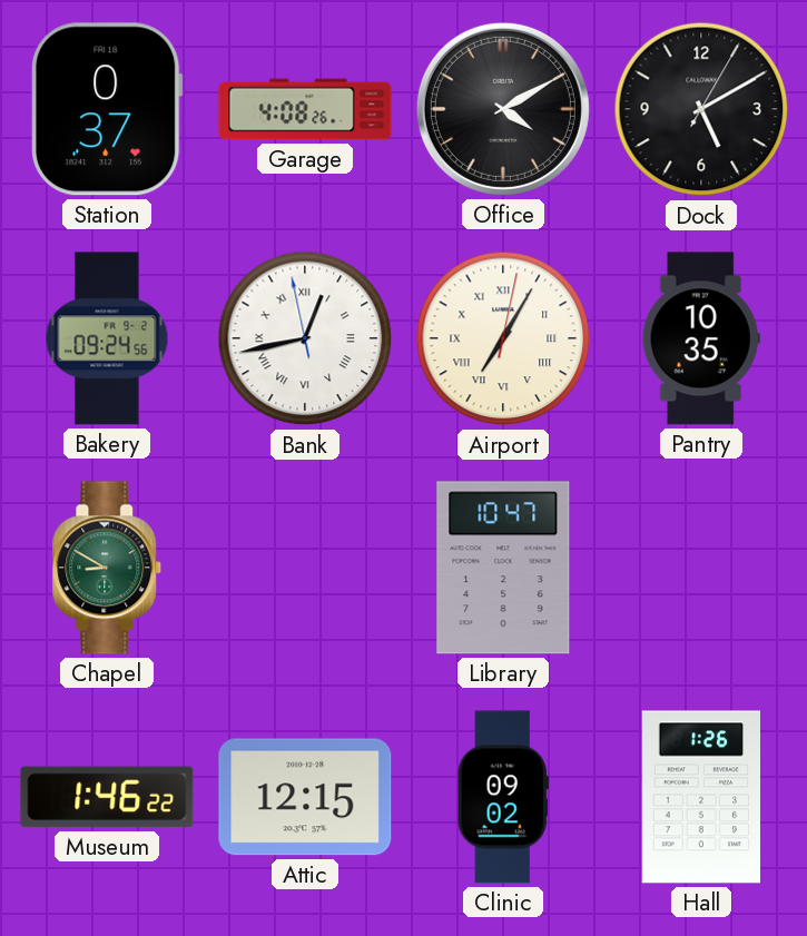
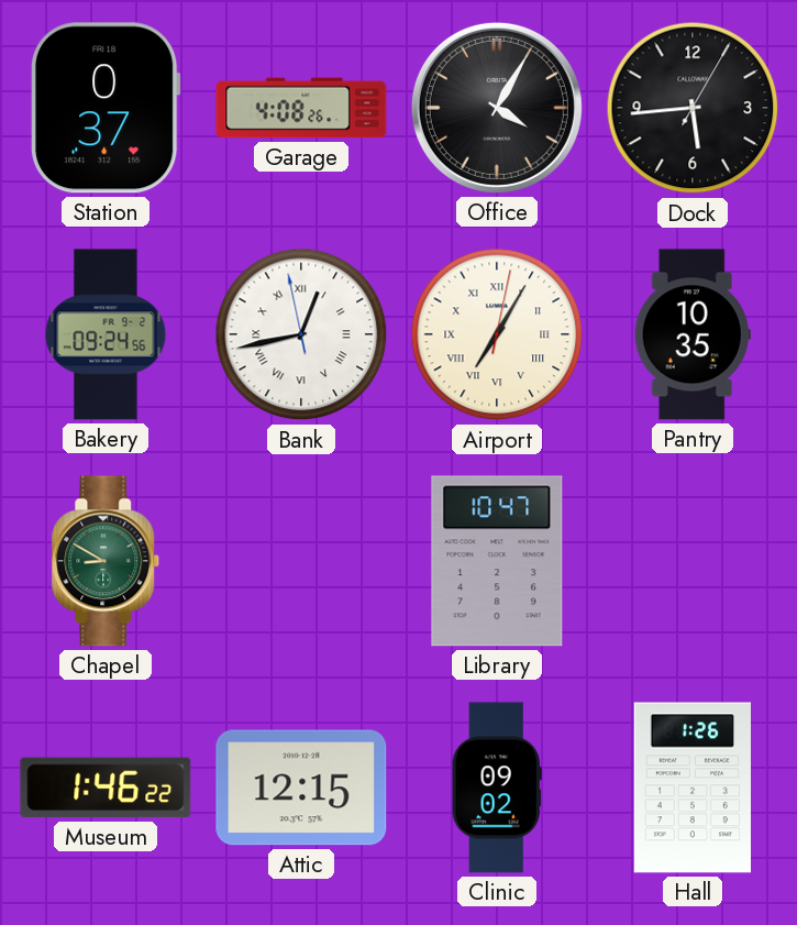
Office: 4:10 -> 4:05 (497, 108)
Dock: 5:10 -> 5:44 (693, 108)
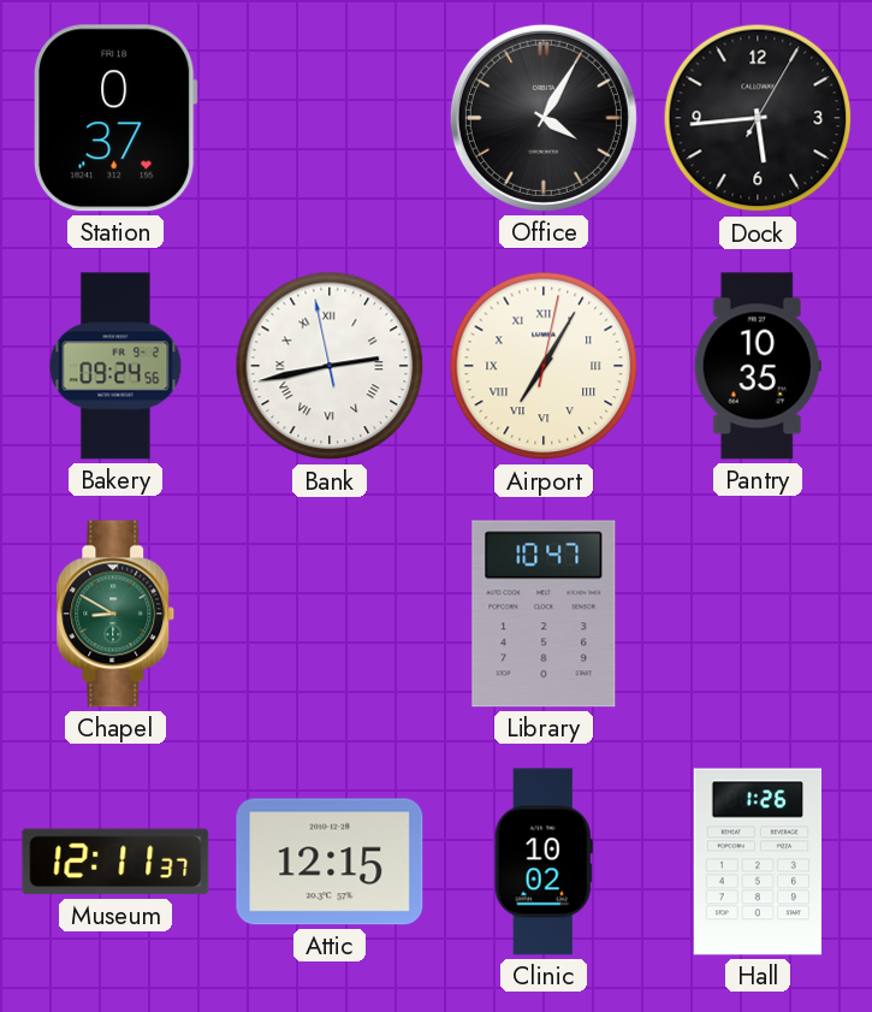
Garage: 4:08 -> none (301, 108)
Bank: 12:42 -> 2:42 (330, 366)
Museum: 1:46 -> 12:11 (115, 862)
Clinic: 09:02 -> 10:02 (544, 862)
